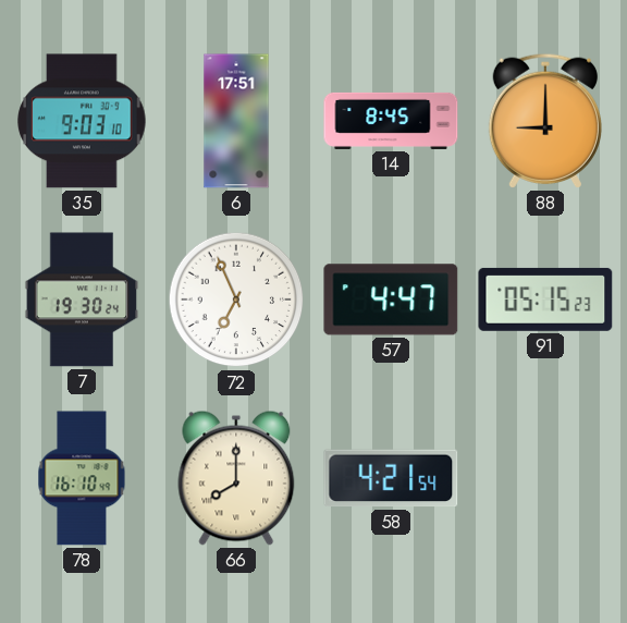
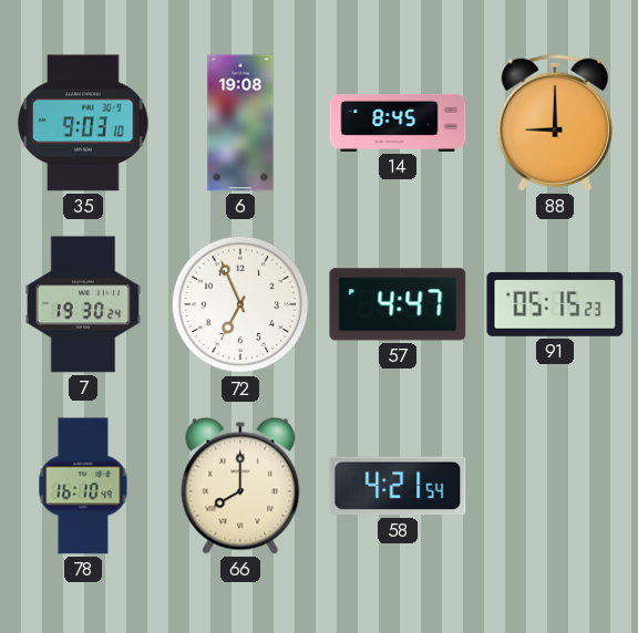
6: 17:51 -> 19:08 (240, 123)
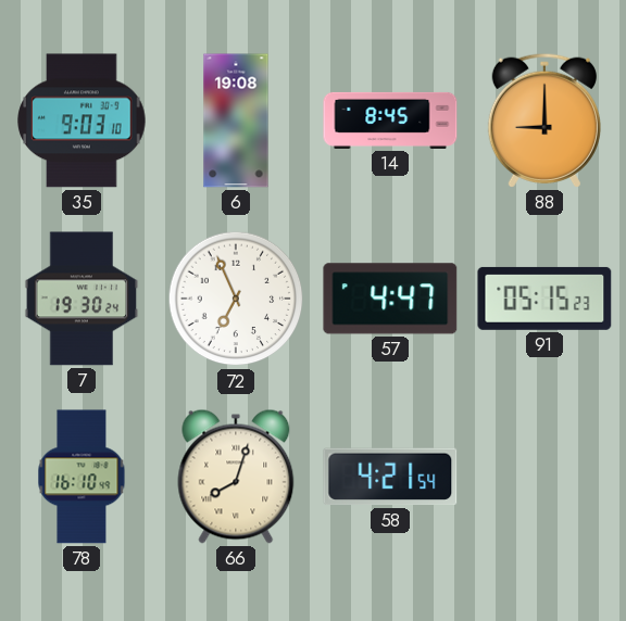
66: 8:00 -> 8:03 (236, 477)
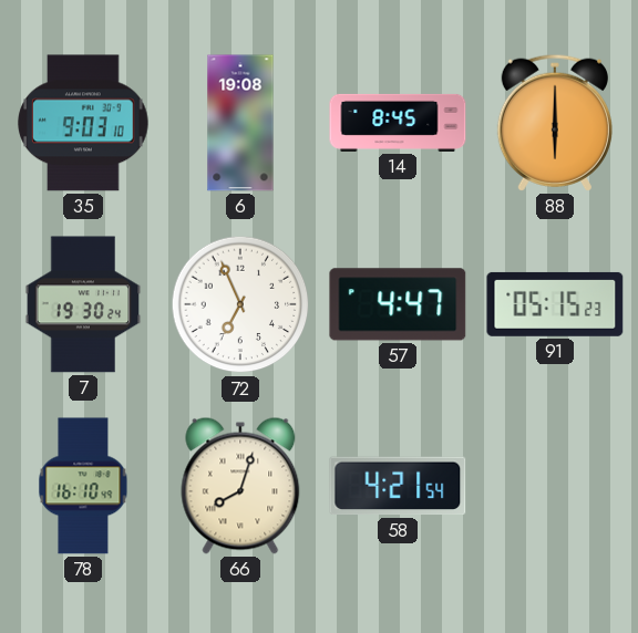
88: 9:00 -> 6:00 (555, 123)
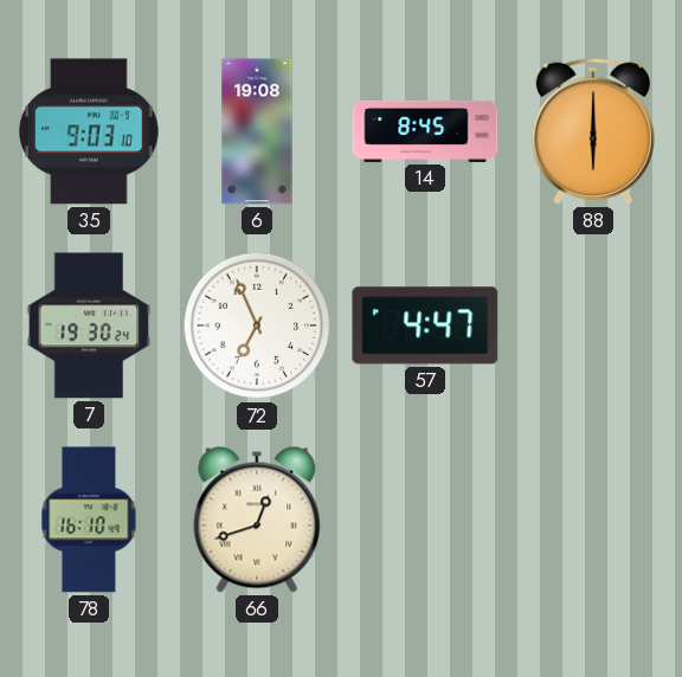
91: 05:15 -> none (555, 304)
66: 8:03 -> 12:42 (257, 520)
58: 4:21 -> none (398, 486)
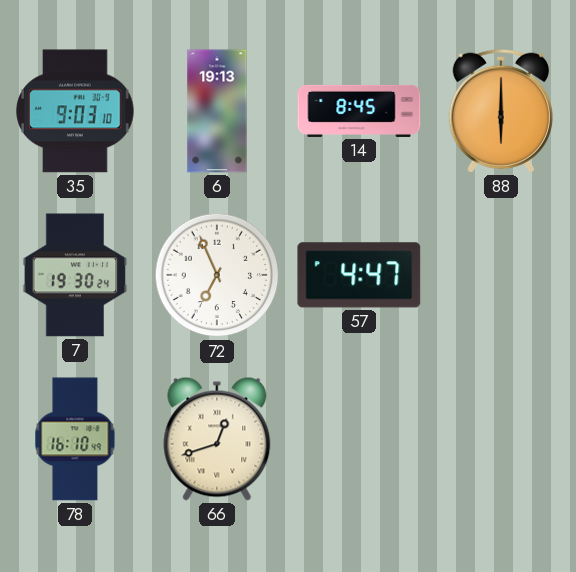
6: 19:08 -> 19:13 (217, 111)
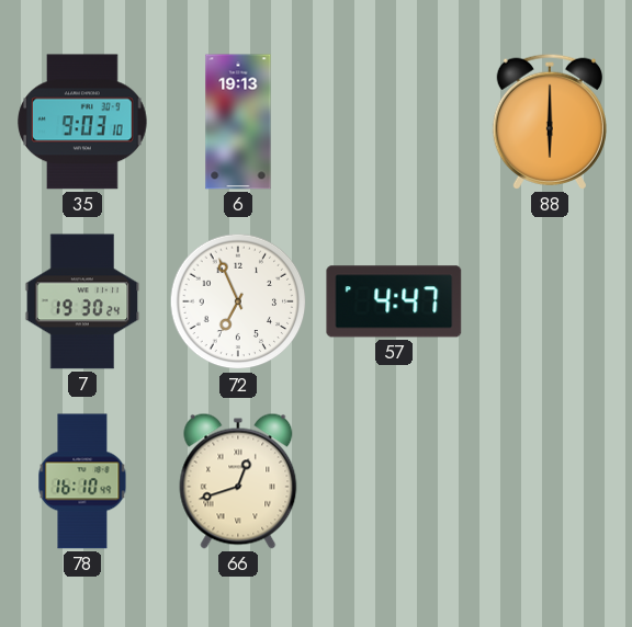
14: 8:45 -> none (359, 111)
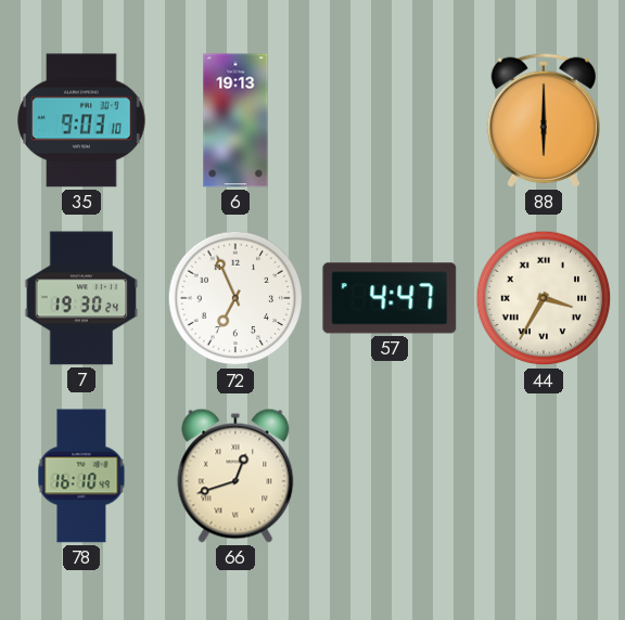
44: none -> 3:35 (544, 298)
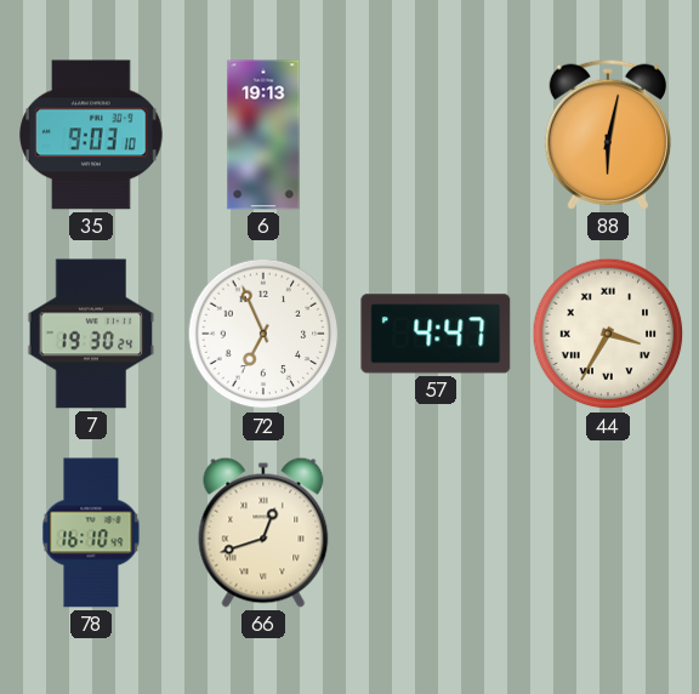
88: 6:00 -> 6:02 (608, 135)
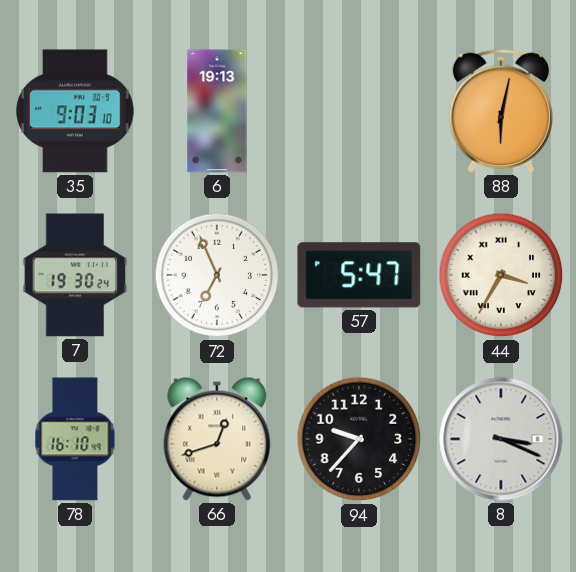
57: 4:47 -> 5:47 (359, 275)
94: none -> 9:37 (359, 439)
8: none -> 3:19 (501, 439)
